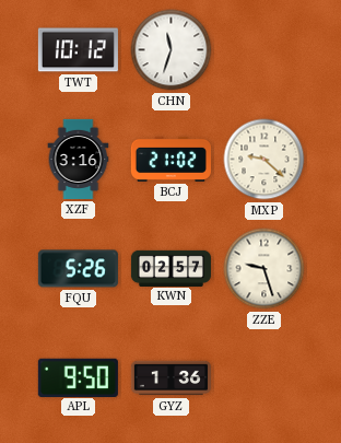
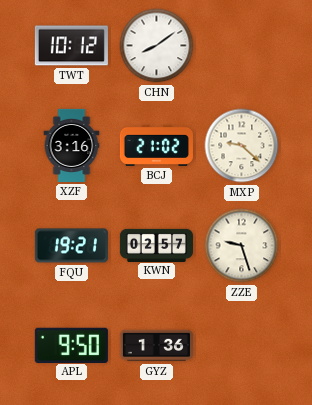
CHN: 11:33 -> 8:09 (157, 46)
FQU: 5:26 -> 19:21 (71, 246)
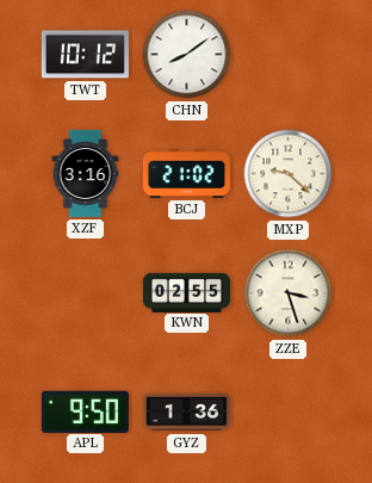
FQU: 19:21 -> none (71, 246)
KWN: 02:57 -> 02:55 (186, 292)
ZZE: 9:27 -> 3:27 (289, 293)
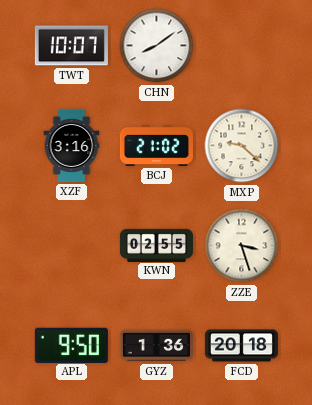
TWT: 10:12 -> 10:07 (71, 46)
FCD: none -> 20:18 (241, 346)
